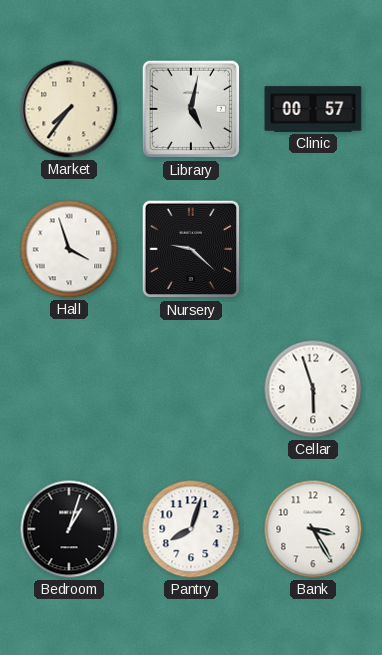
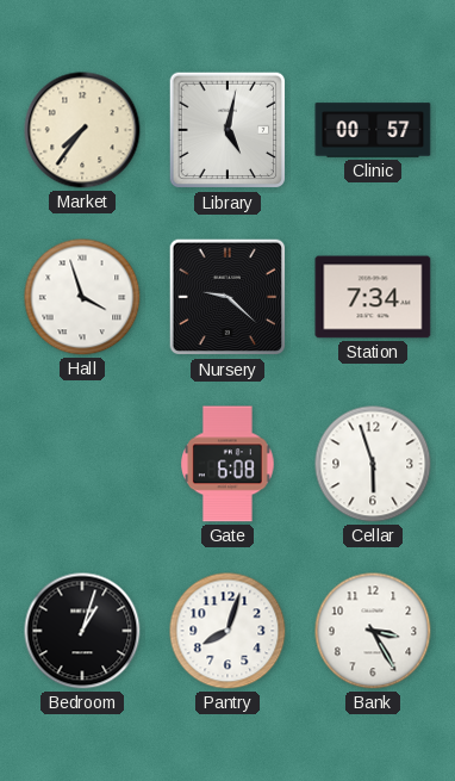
Station: none -> 7:34 (373, 297)
Gate: none -> 6:08 (227, 464)
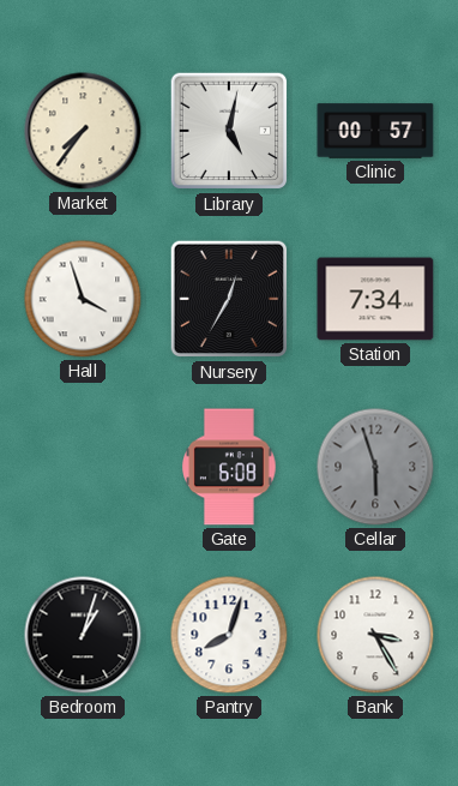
Nursery: 9:22 -> 12:35 (229, 299)
Cellar dial: white -> grey (375, 467)
